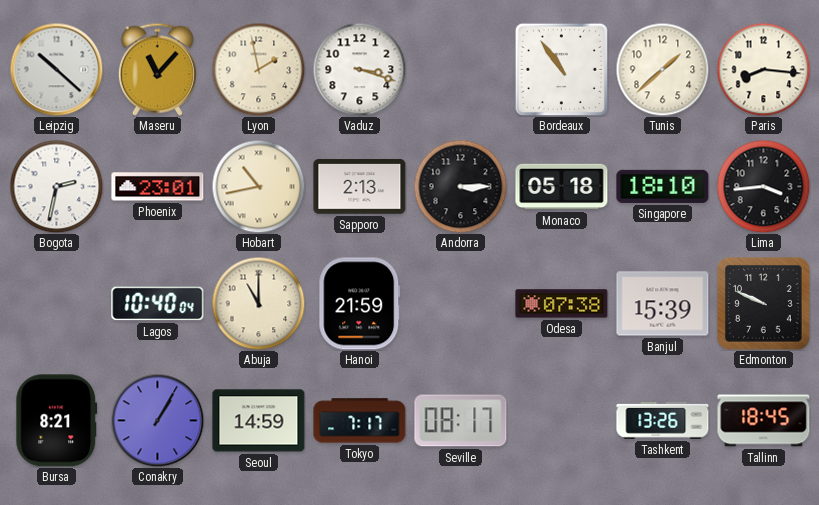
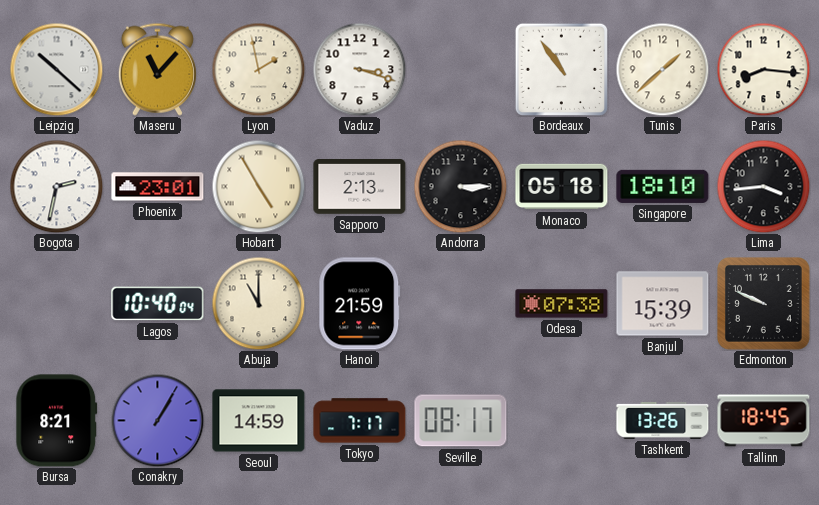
Hobart: 10:43 -> 4:55 (258, 186)
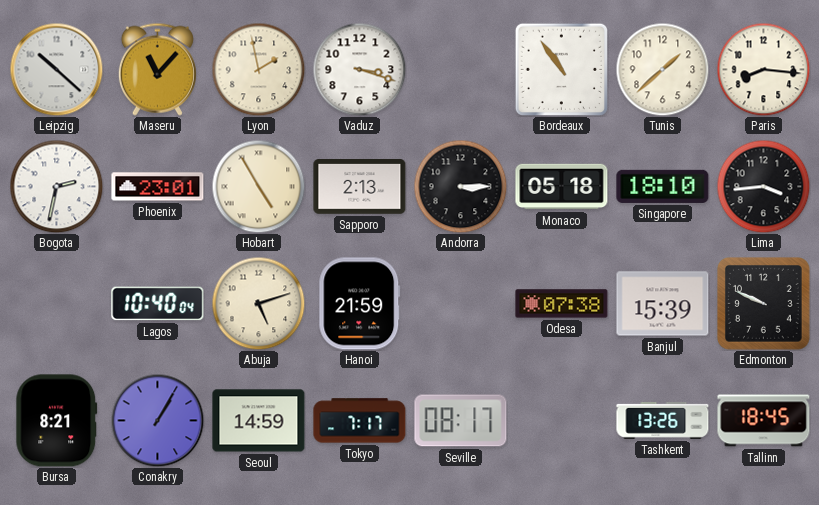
Abuja: 11:00 -> 5:12 (258, 303)
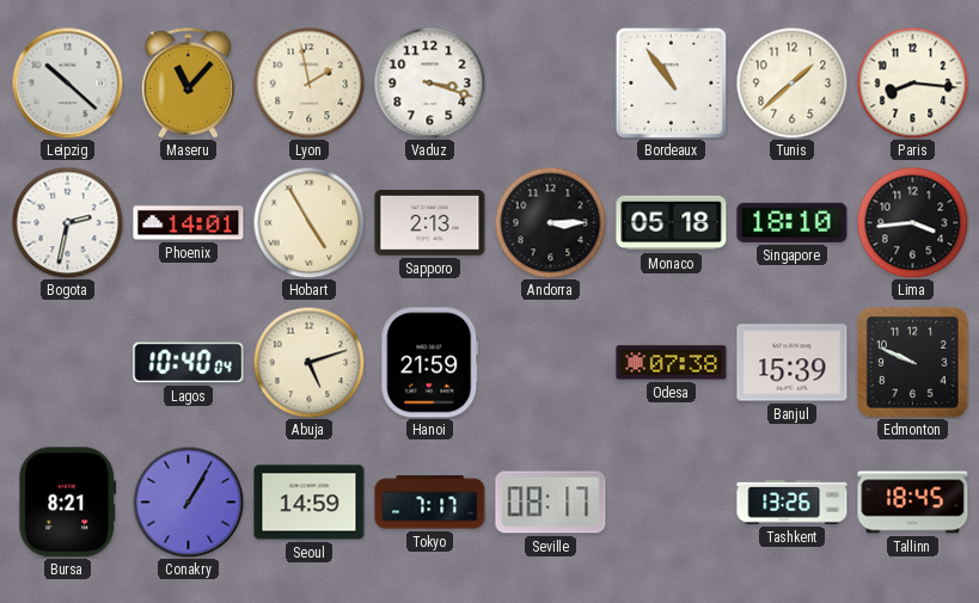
Phoenix: 23:01 -> 14:01 (189, 223)
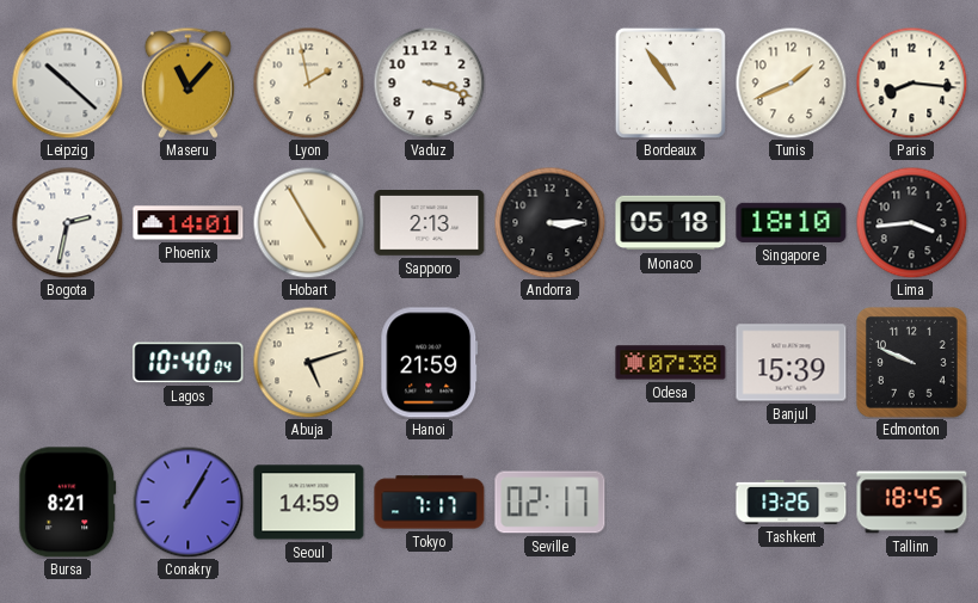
Tunis: 1:38 -> 1:41 (791, 82)
Seville: 08:17 -> 02:17 (550, 503)
